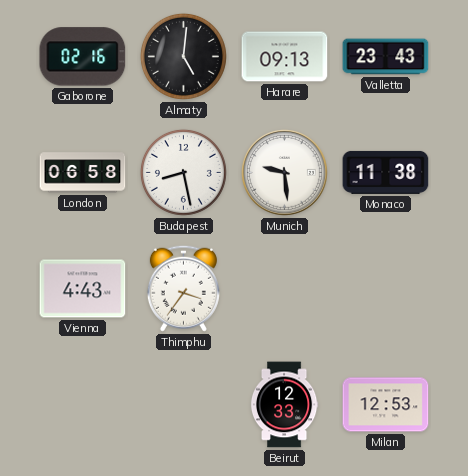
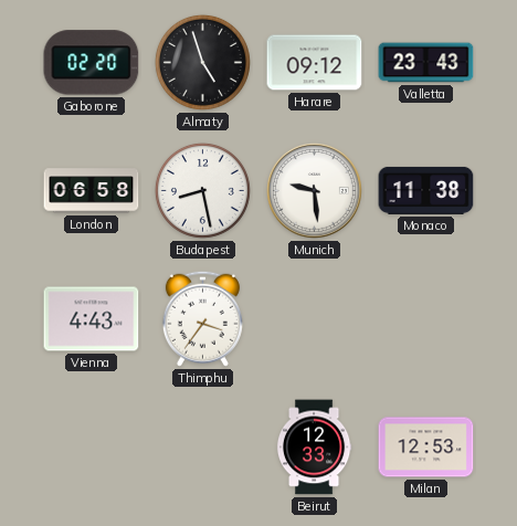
Gaborone: 02:16 -> 02:20 (92, 63)
Almaty: 5:01 -> 4:57 (202, 62)
Harare: 09:13 -> 09:12 (315, 63)
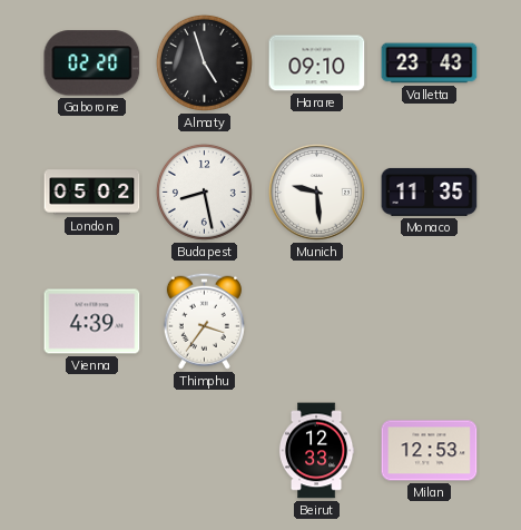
Harare: 09:12 -> 09:10 (317, 63)
London: 06:58 -> 05:02 (92, 193)
Monaco: 11:38 -> 11:35 (430, 192)
Vienna: 4:43 -> 4:39 (92, 322)
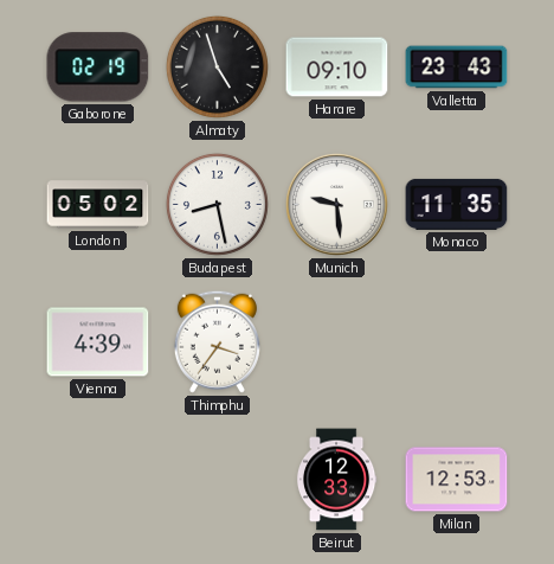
Gaborone: 02:20 -> 02:19 (98, 68)
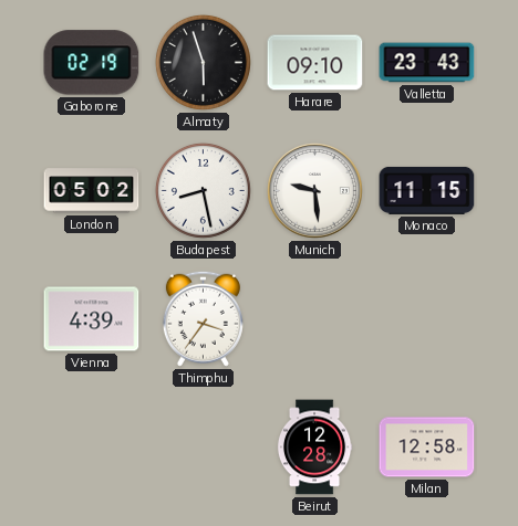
Almaty: 4:57 -> 5:57 (203, 62)
Monaco: 11:35 -> 11:15 (427, 190)
Beirut: 12:33 -> 12:28 (314, 448)
Milan: 12:53 -> 12:58 (427, 448)
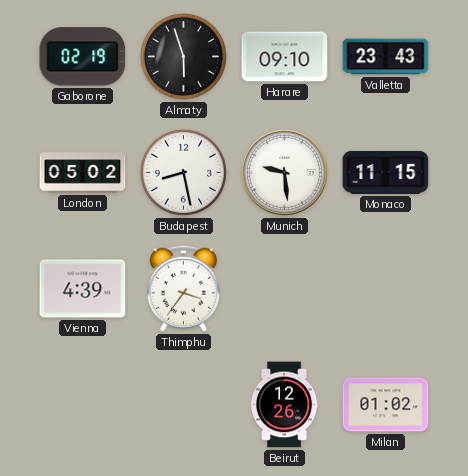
Beirut: 12:28 -> 12:26 (284, 405)
Milan: 12:58 -> 01:02 (386, 405)
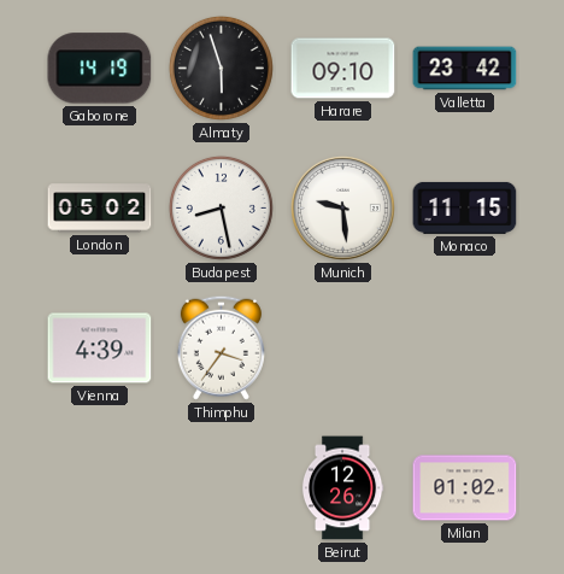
Gaborone: 02:19 -> 14:19 (100, 69)
Valletta: 23:43 -> 23:42 (465, 69)
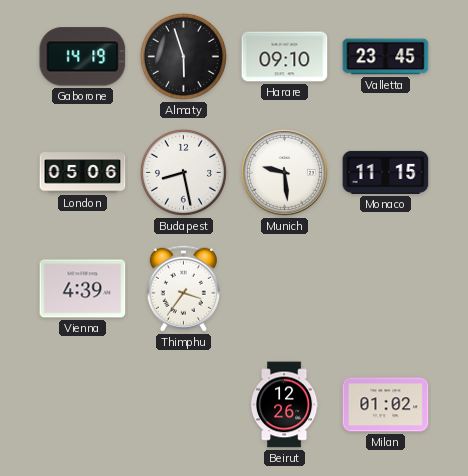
Valletta: 23:42 -> 23:45 (386, 57)
London: 05:02 -> 05:06 (83, 173)
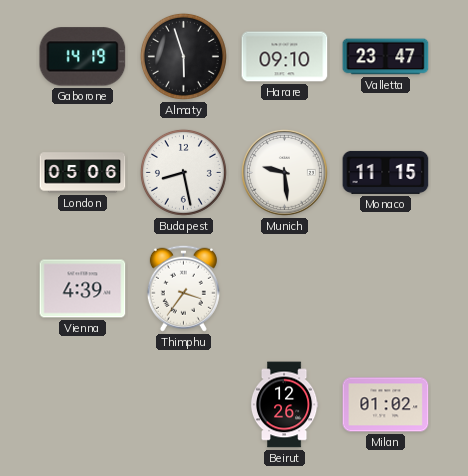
Valletta: 23:45 -> 23:47 (386, 57)
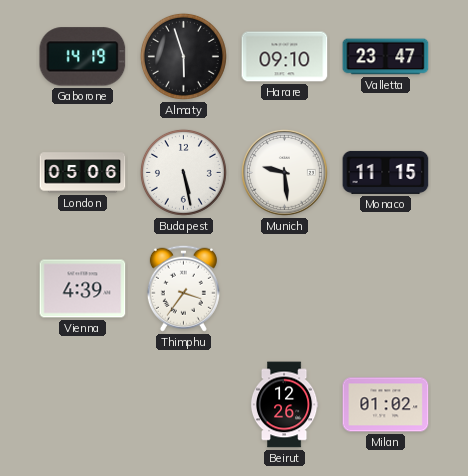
Budapest: 8:28 -> 5:28 (183, 172)
